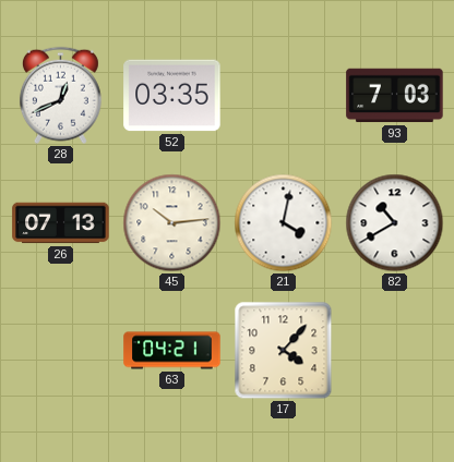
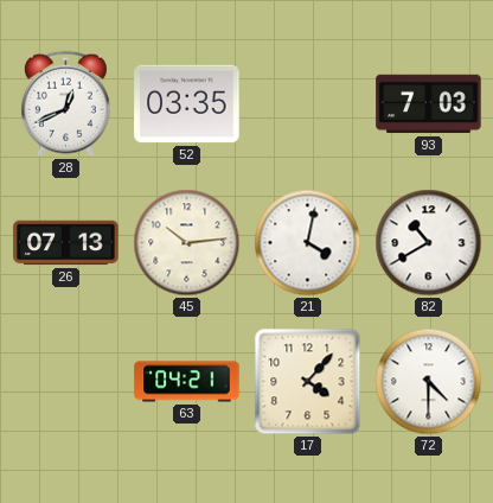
72: none -> 4:30 (429, 382)
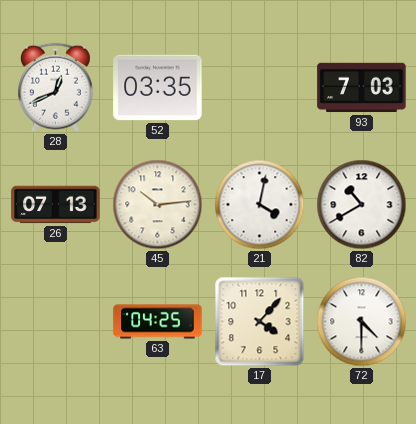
63: 04:21 -> 04:25 (158, 322)
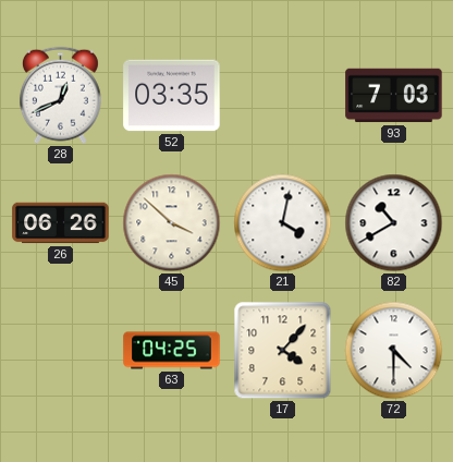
26: 07:13 -> 06:26 (61, 223)
45: 10:14 -> 3:52 (172, 223)
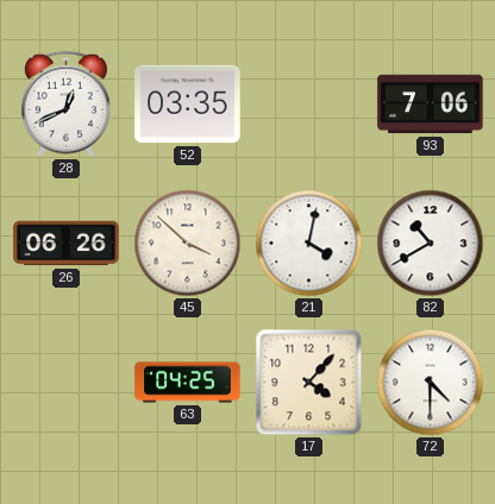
93: 7:03 -> 7:06 (431, 105)
